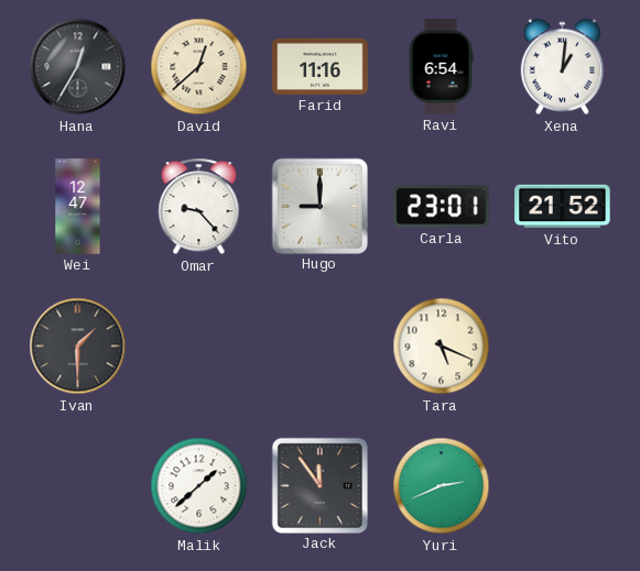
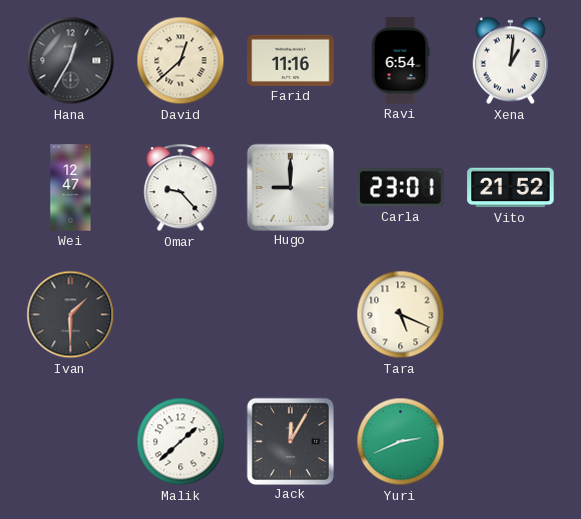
Jack: 11:54 -> 12:05 (290, 441)
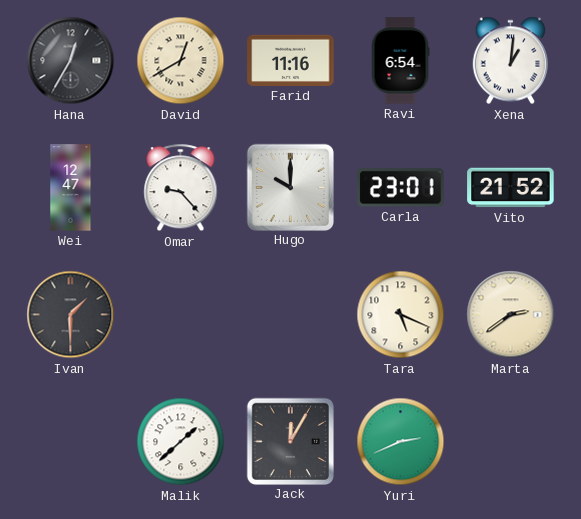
David: 12:38 -> 12:40 (181, 61)
Hugo: 9:00 -> 10:00 (290, 187)
Marta: none -> 2:39 (511, 315)
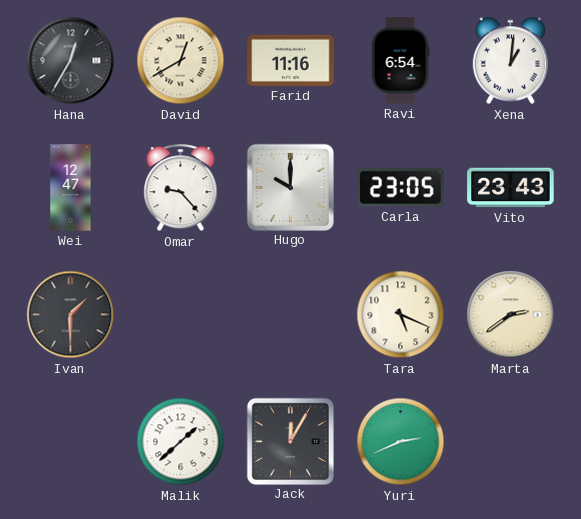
Carla: 23:01 -> 23:05 (401, 188)
Vito: 21:52 -> 23:43 (511, 188)
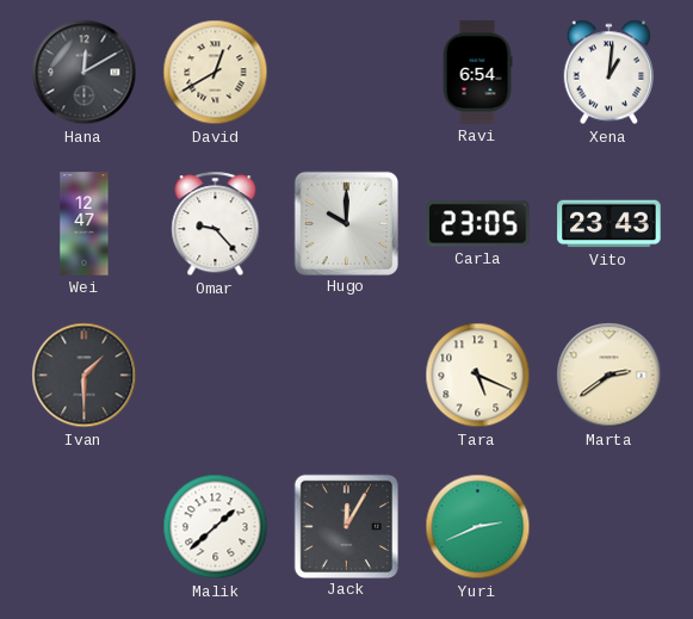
Hana: 12:35 -> 12:10 (85, 73)
Farid: 11:16 -> none (291, 60)
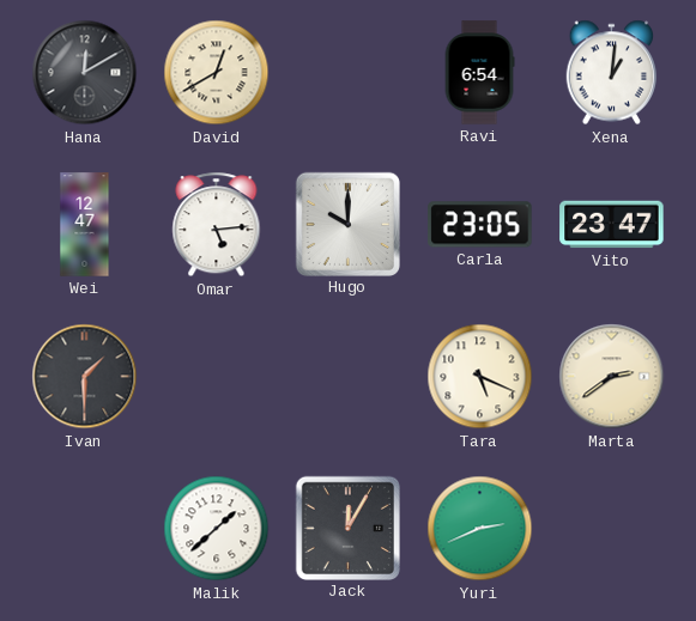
Omar: 9:23 -> 5:14 (217, 225)
Vito: 23:43 -> 23:47 (612, 225)
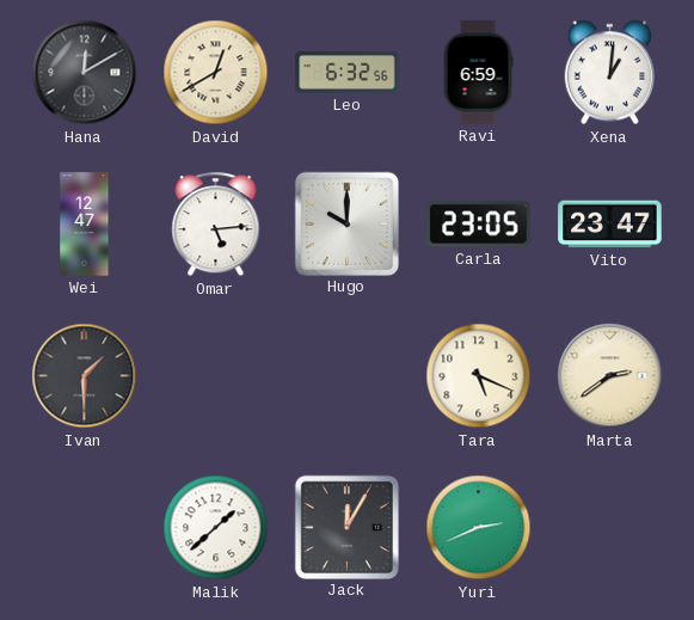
Leo: none -> 6:32 (348, 72)
Ravi: 6:54 -> 6:59 (478, 73)
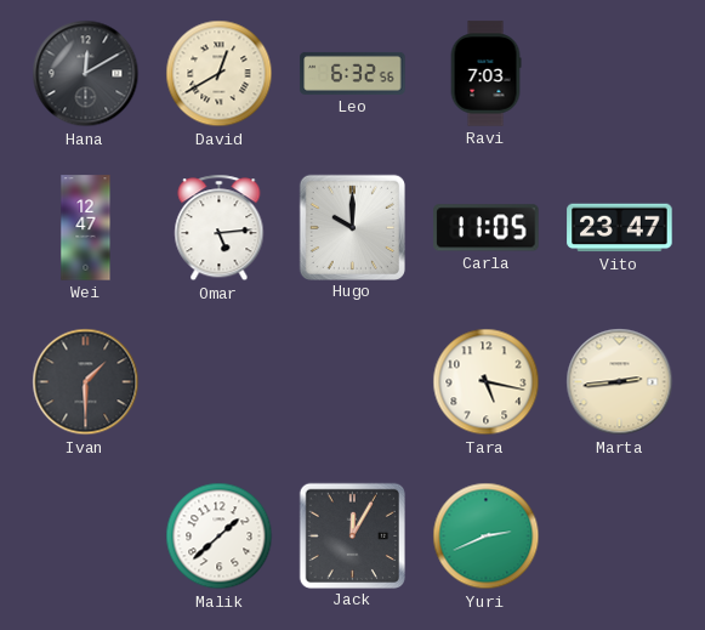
Ravi: 6:59 -> 7:03 (485, 74)
Xena: 1:01 -> none (610, 73)
Carla: 23:05 -> 11:05 (487, 228)
Tara: 5:19 -> 5:17 (487, 382)
Marta: 2:39 -> 2:44 (620, 382)
